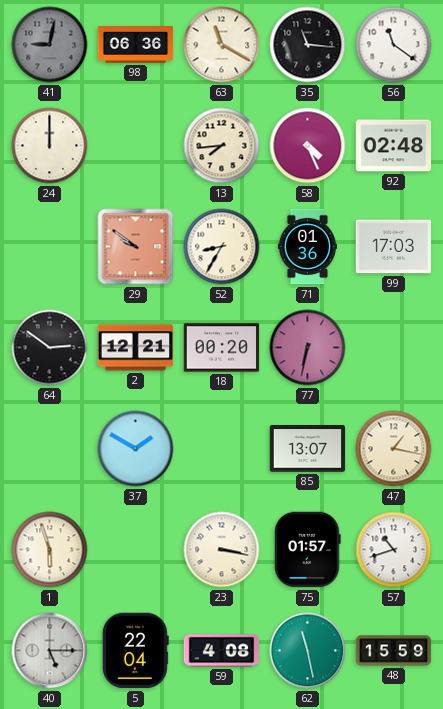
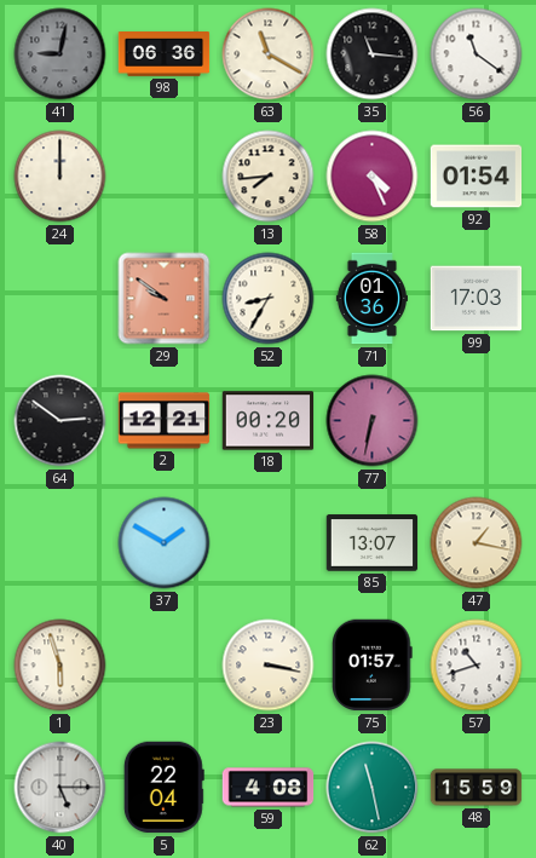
92: 02:48 -> 01:54 (477, 177)
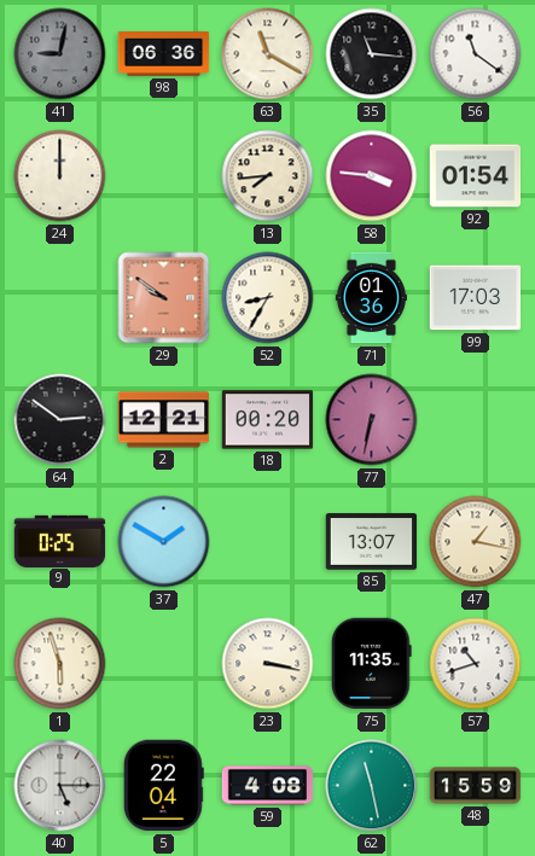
58: 4:26 -> 3:46 (372, 176)
9: none -> 0:25 (60, 541)
75: 01:57 -> 11:35 (372, 664)
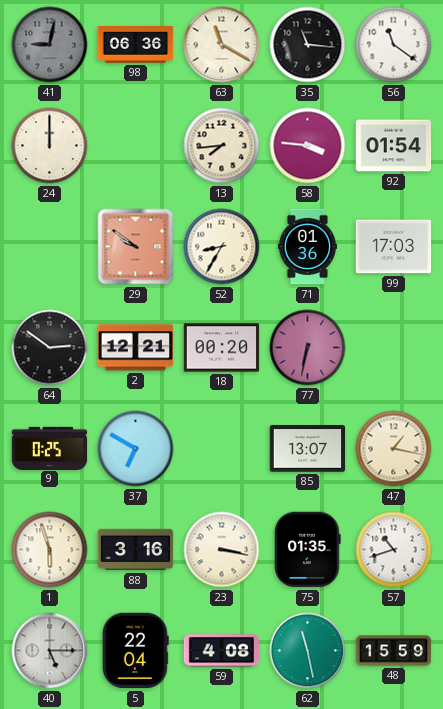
37: 1:50 -> 6:50 (136, 449)
88: none -> 3:16 (136, 550)
75: 11:35 -> 01:35 (308, 550)
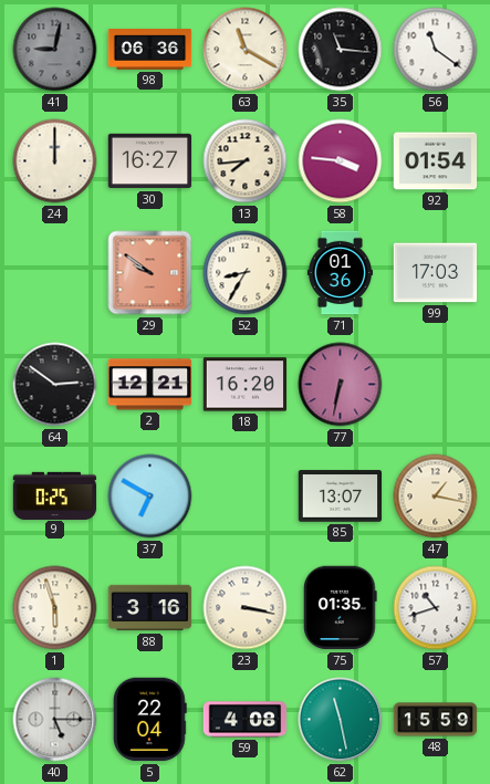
30: none -> 16:27 (150, 161)
18: 00:20 -> 16:20 (246, 385)
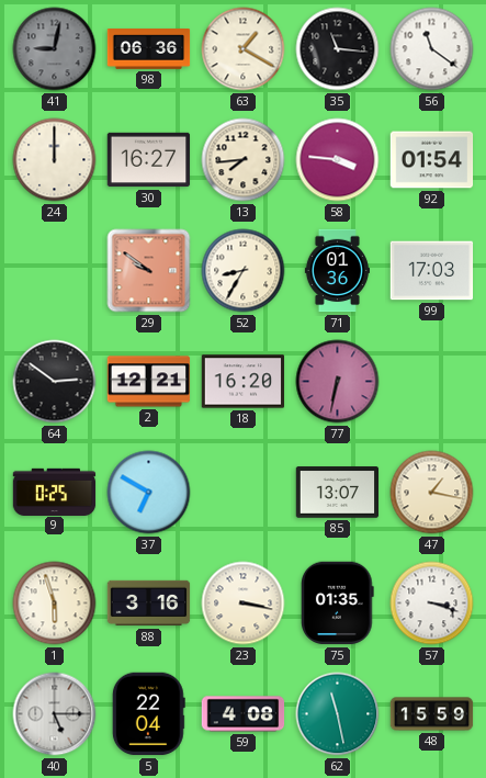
63: 11:20 -> 1:20 (244, 49)
57: 10:42 -> 3:18 (432, 604)
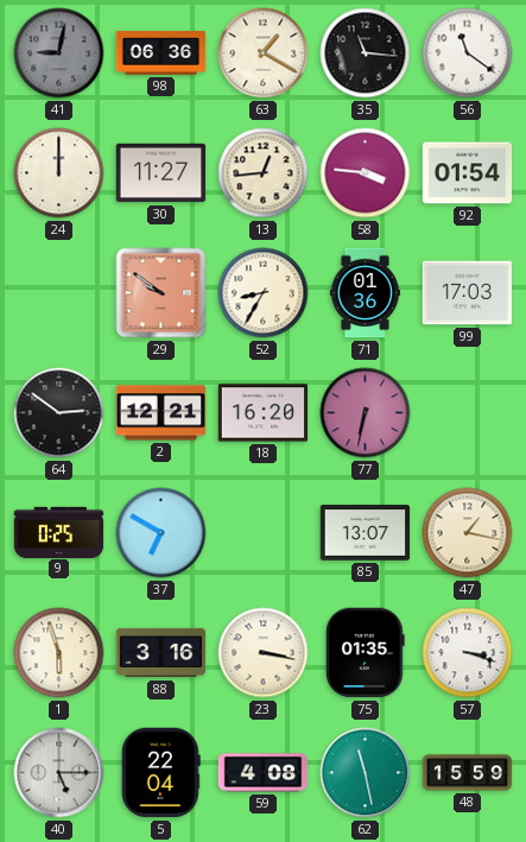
30: 16:27 -> 11:27 (161, 173)
13: 7:44 -> 12:44 (264, 173)
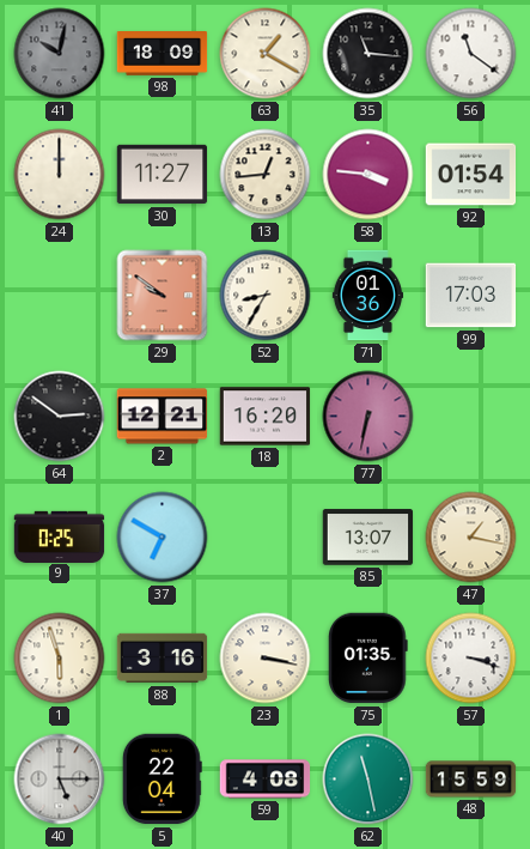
41: 9:02 -> 10:02 (60, 54)
98: 06:36 -> 18:09 (163, 54)
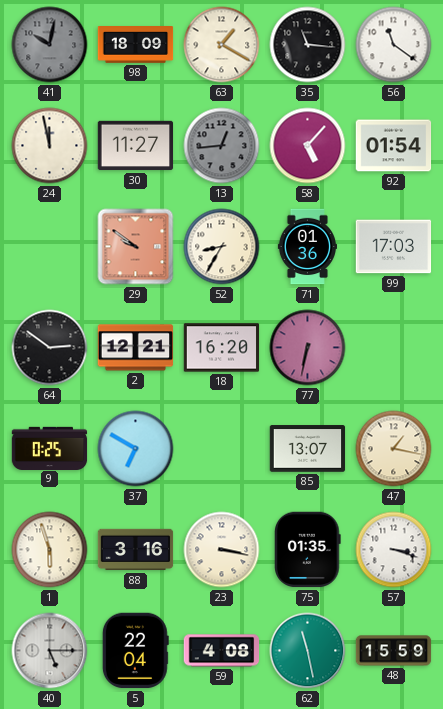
24: 12:00 -> 11:58 (50, 146)
13 dial: cream -> grey (222, 146)
58: 3:46 -> 5:07 (308, 146)
